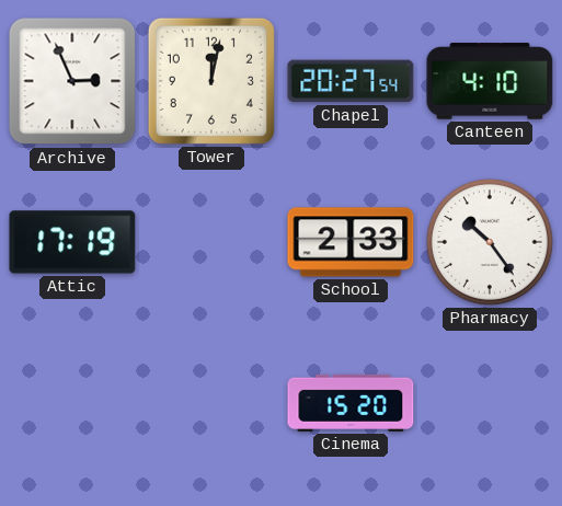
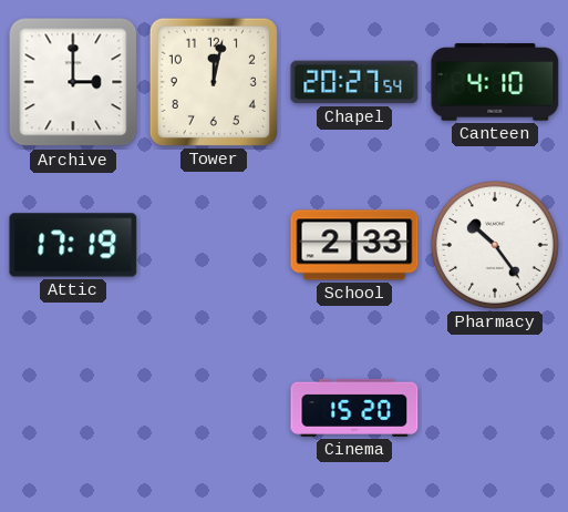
Archive: 2:56 -> 3:00 (73, 82)
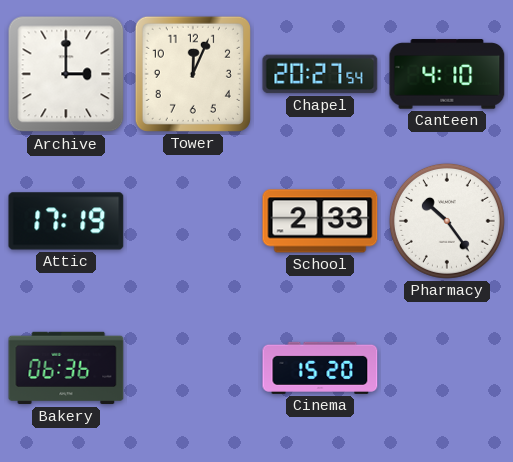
Tower: 12:02 -> 12:04 (193, 74)
Bakery: none -> 06:36 (66, 368)
